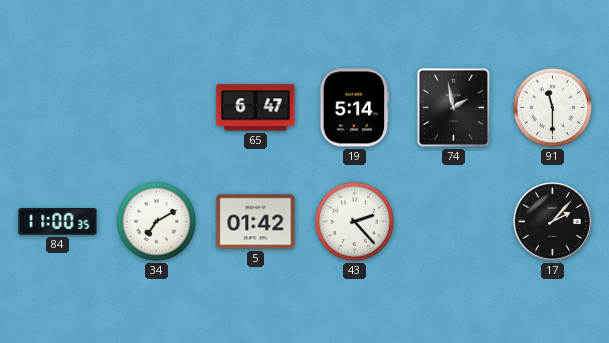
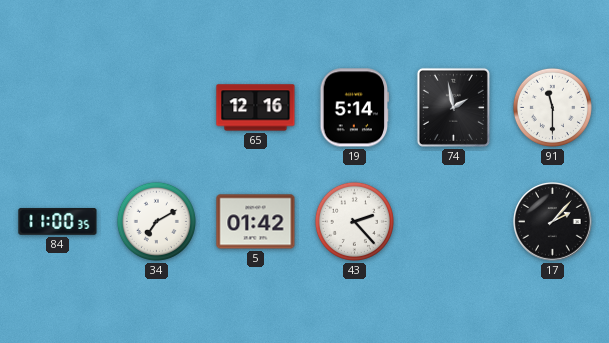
65: 6:47 -> 12:16 (256, 108)
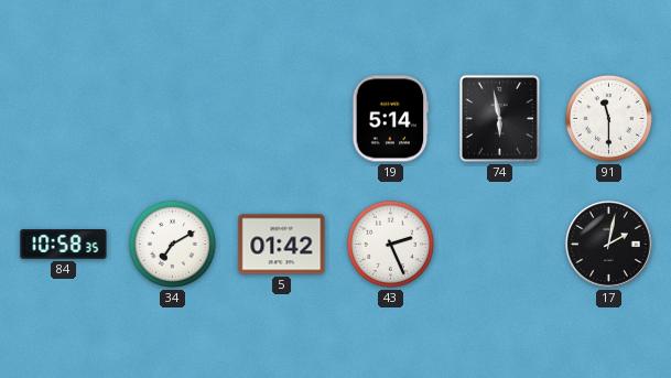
65: 12:16 -> none (256, 108)
74: 1:58 -> 5:58 (499, 118)
84: 11:00 -> 10:58 (64, 245)
43: 2:23 -> 2:26 (390, 244)
17: 2:07 -> 2:02 (609, 245)
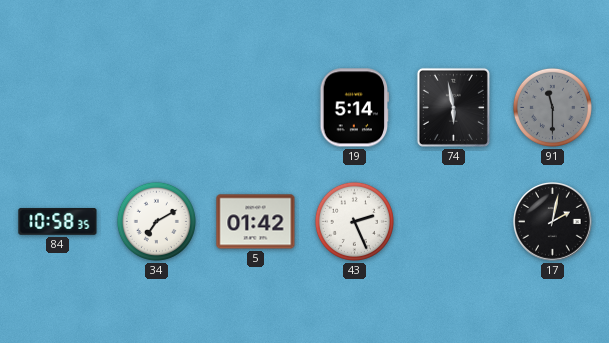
91 dial: white -> grey (552, 107)
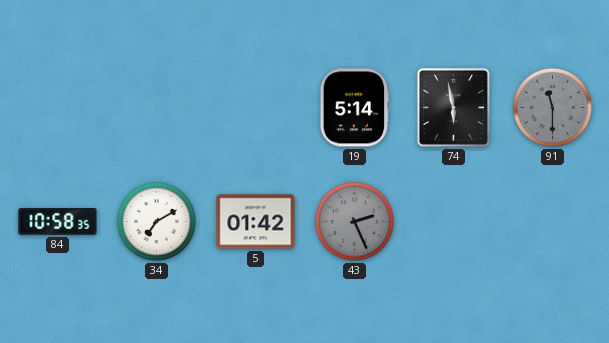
43 dial: white -> grey (354, 221)
17: 2:02 -> none (553, 222)
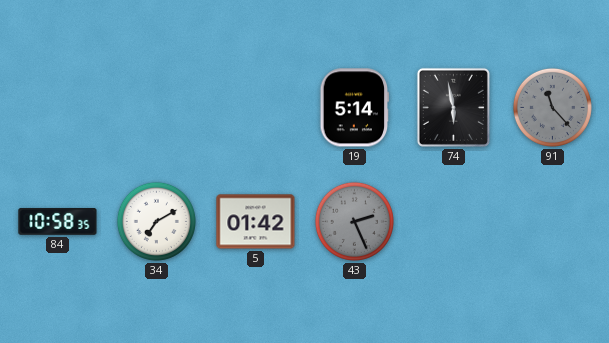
91: 11:30 -> 11:23 (552, 107)
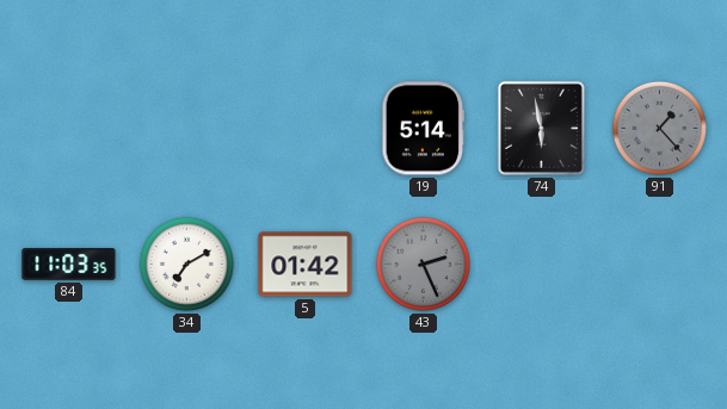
91: 11:23 -> 1:23 (659, 128)
84: 10:58 -> 11:03 (69, 265)
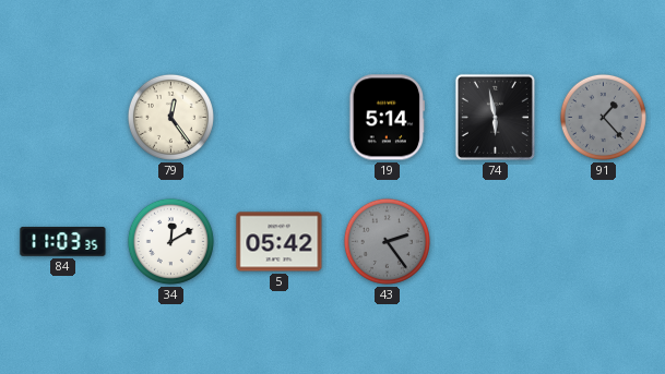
79: none -> 12:24 (170, 117)
34: 7:10 -> 12:10 (170, 241)
5: 01:42 -> 05:42 (280, 242)
43: 2:26 -> 2:24 (387, 241)
